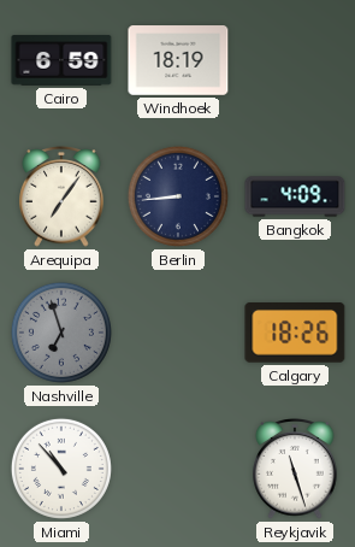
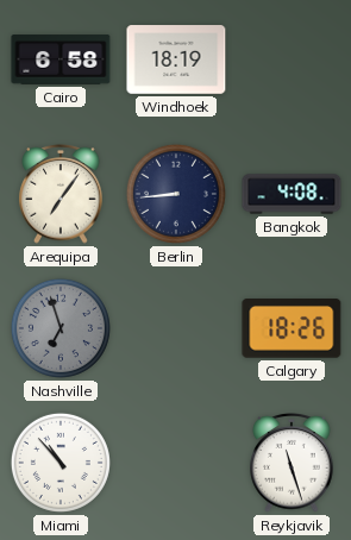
Cairo: 6:59 -> 6:58 (61, 59)
Bangkok: 4:09 -> 4:08 (292, 194)
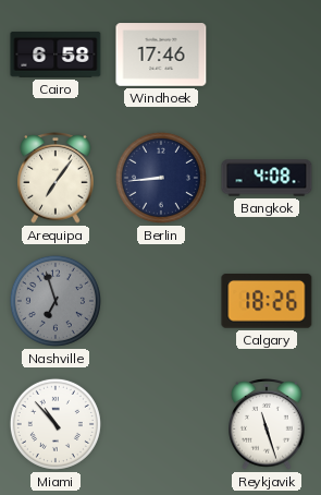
Windhoek: 18:19 -> 17:46 (161, 55)
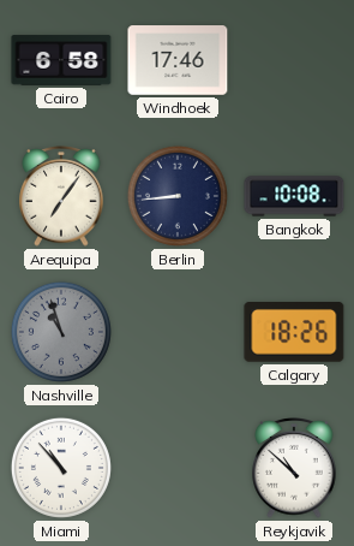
Bangkok: 4:08 -> 10:08 (294, 196)
Nashville: 6:57 -> 10:57 (61, 332)
Reykjavik: 11:27 -> 10:52 (294, 469)
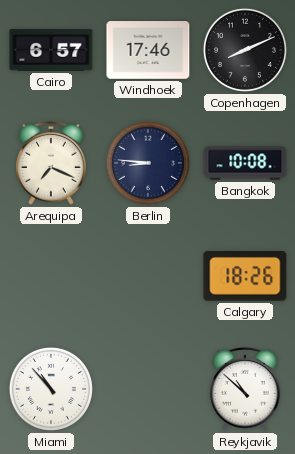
Cairo: 6:58 -> 6:57 (51, 50)
Copenhagen: none -> 8:11 (245, 50)
Arequipa: 7:06 -> 7:19 (51, 164)
Berlin: 8:44 -> 8:46 (148, 163)
Nashville: 10:57 -> none (61, 332)
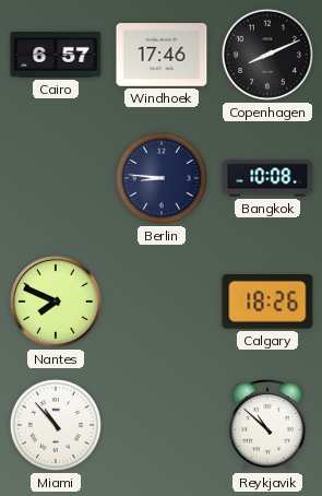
Arequipa: 7:19 -> none (51, 164)
Nantes: none -> 7:49 (56, 302)
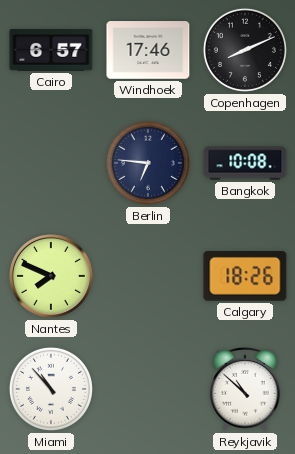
Berlin: 8:46 -> 6:46 (148, 163)
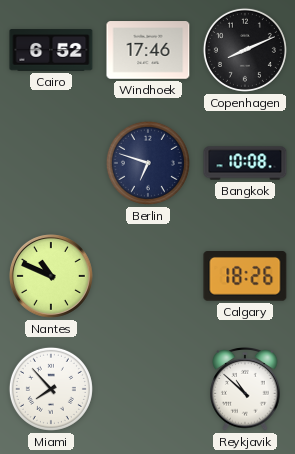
Cairo: 6:57 -> 6:52 (51, 50)
Berlin: 6:46 -> 6:48 (148, 163)
Nantes: 7:49 -> 10:49 (51, 276)
Miami: 10:53 -> 7:53 (51, 389)
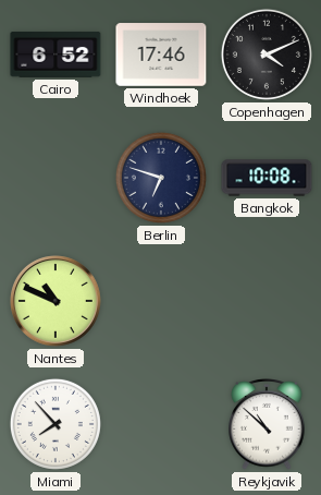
Copenhagen: 8:11 -> 4:11 (267, 55)
Calgary: 18:26 -> none (245, 277)
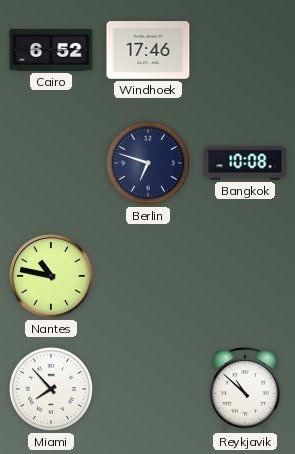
Copenhagen: 4:11 -> none (267, 55)
Nantes: 10:49 -> 10:47 (51, 276)
